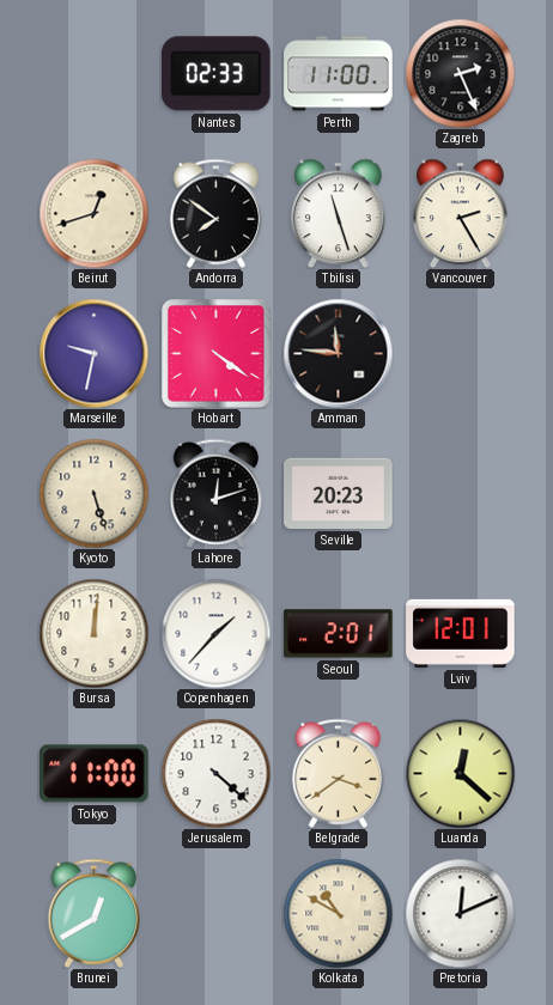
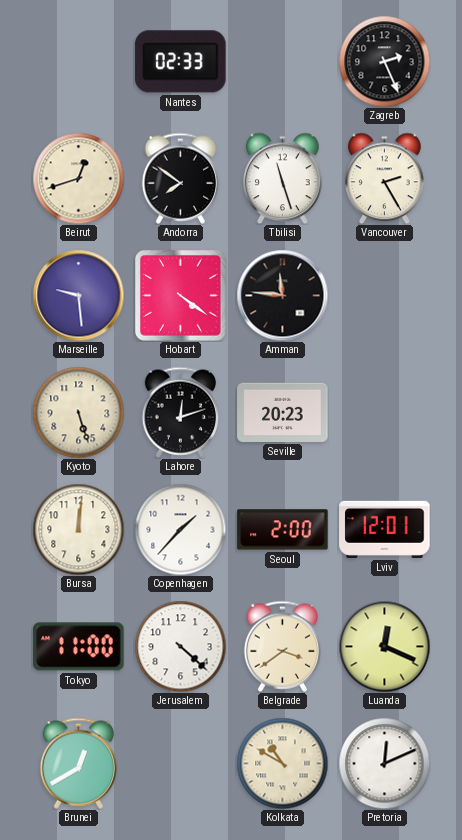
Perth: 11:00 -> none (339, 74)
Marseille: 9:32 -> 9:29 (78, 295)
Seoul: 2:01 -> 2:00 (283, 530)
Luanda: 12:22 -> 12:19 (384, 646)
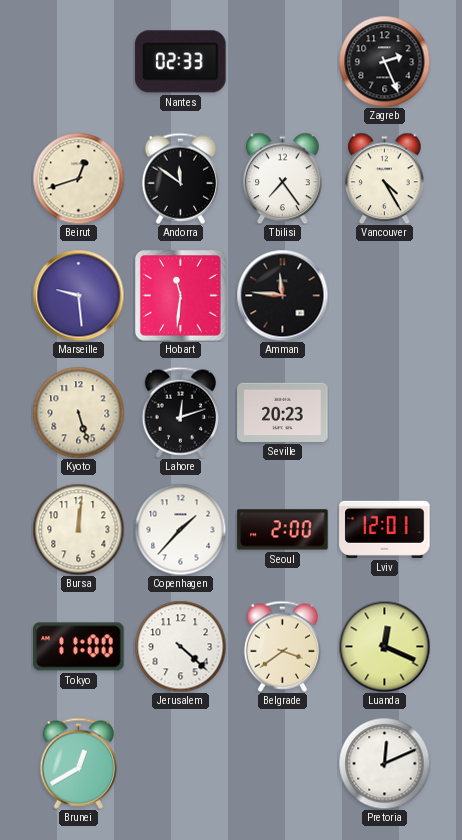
Andorra: 7:51 -> 11:51 (180, 178)
Tbilisi: 11:27 -> 7:24 (283, 178)
Vancouver: 2:25 -> 4:25 (385, 178)
Hobart: 4:21 -> 11:31 (181, 296)
Kolkata: 10:50 -> none (282, 763)
